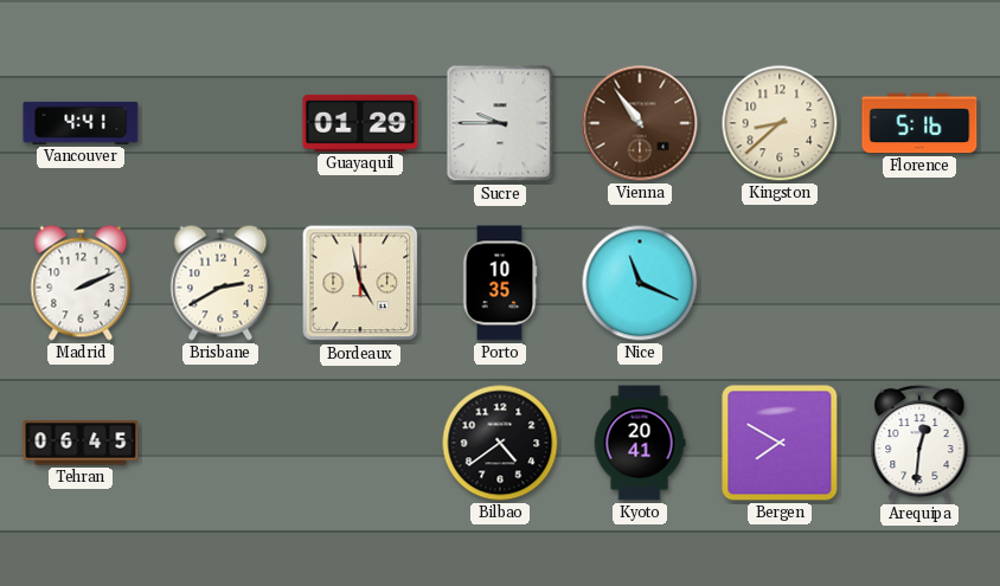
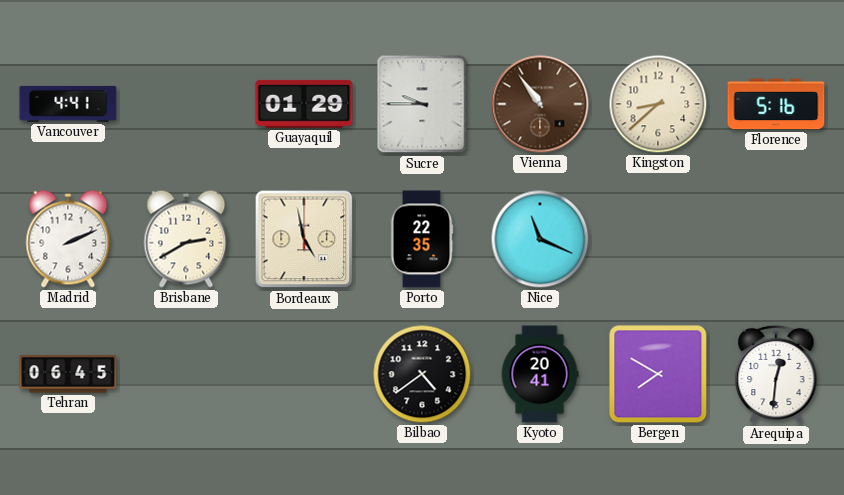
Porto: 10:35 -> 22:35 (422, 239)
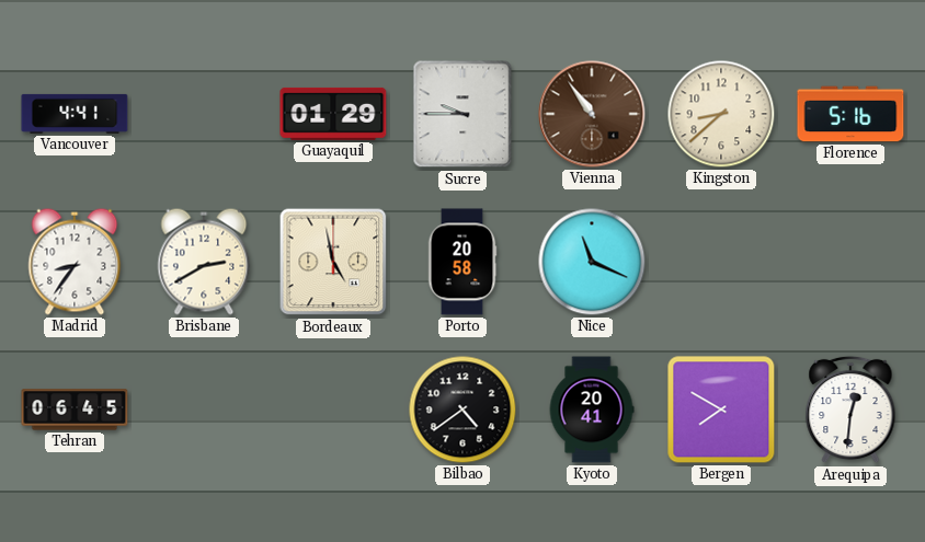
Madrid: 2:11 -> 8:36 (75, 262)
Porto: 22:35 -> 20:58 (462, 262)
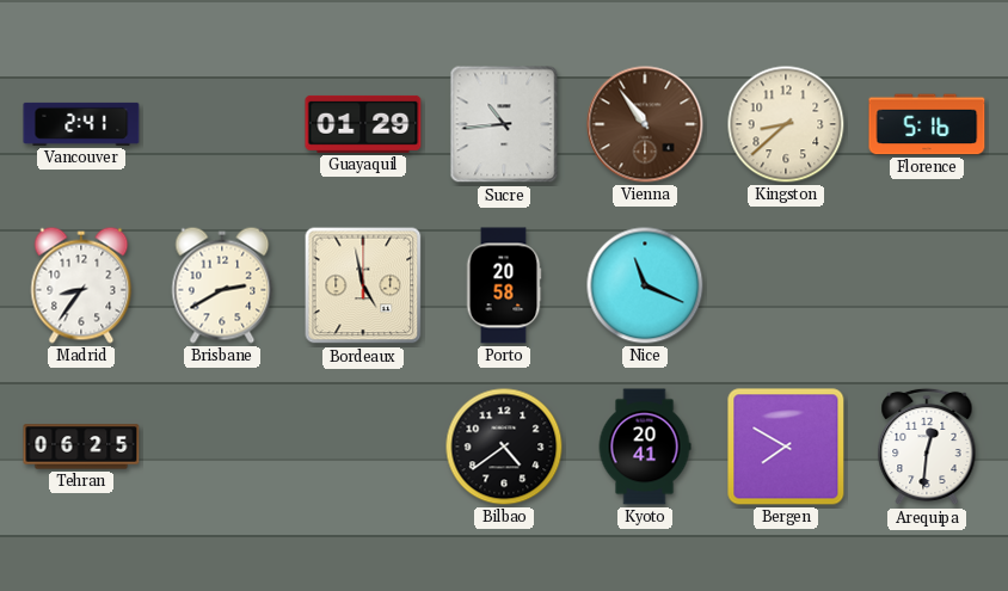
Vancouver: 4:41 -> 2:41 (81, 124)
Sucre: 9:45 -> 10:44 (504, 124)
Tehran: 06:45 -> 06:25 (81, 447)
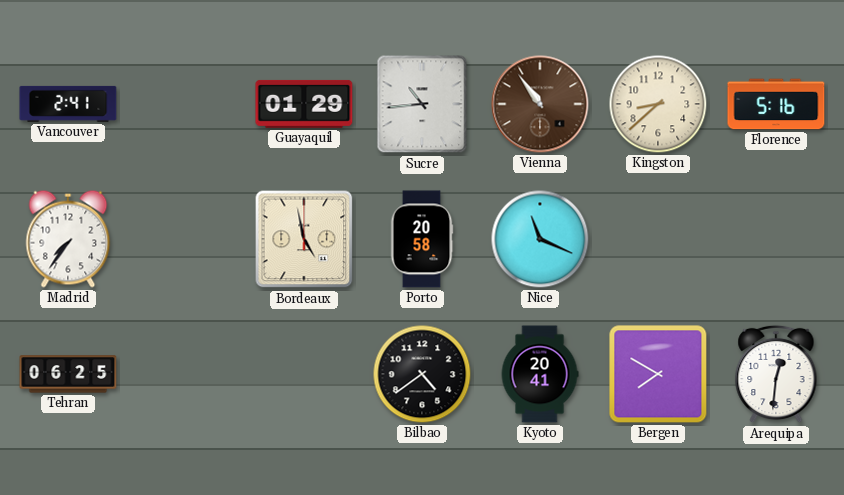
Madrid: 8:36 -> 7:36 (68, 239)
Brisbane: 2:40 -> none (222, 285)
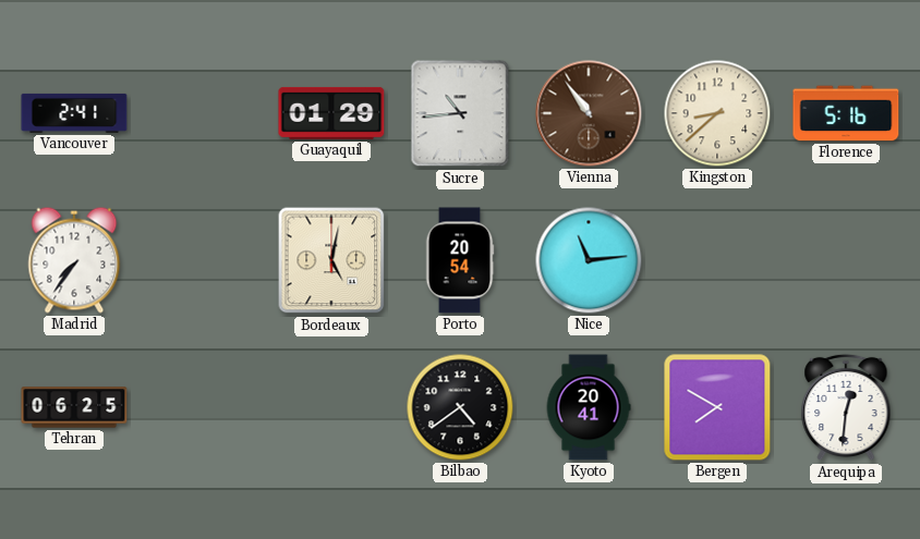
Bordeaux: 4:58 -> 5:02 (331, 260)
Porto: 20:58 -> 20:54 (460, 260)
Nice: 11:19 -> 11:14 (589, 260)
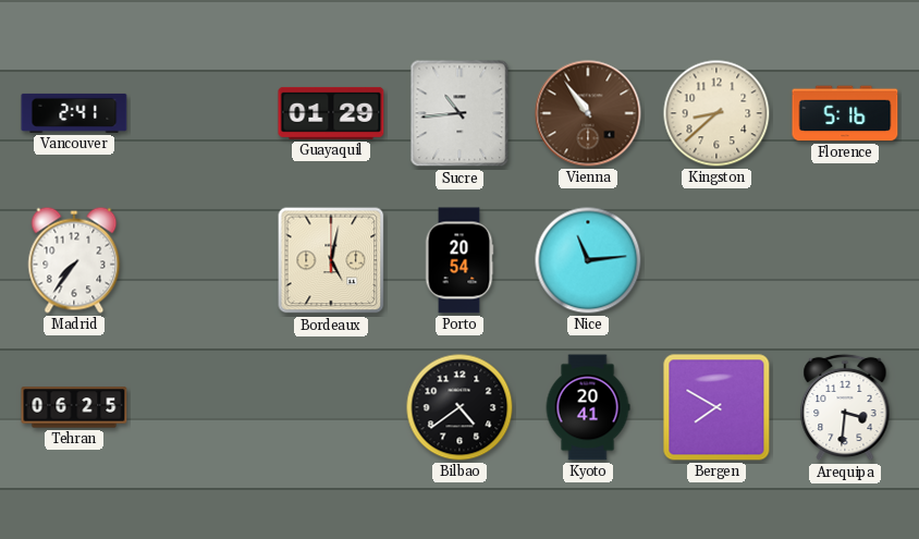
Arequipa: 12:31 -> 3:31 (845, 407)
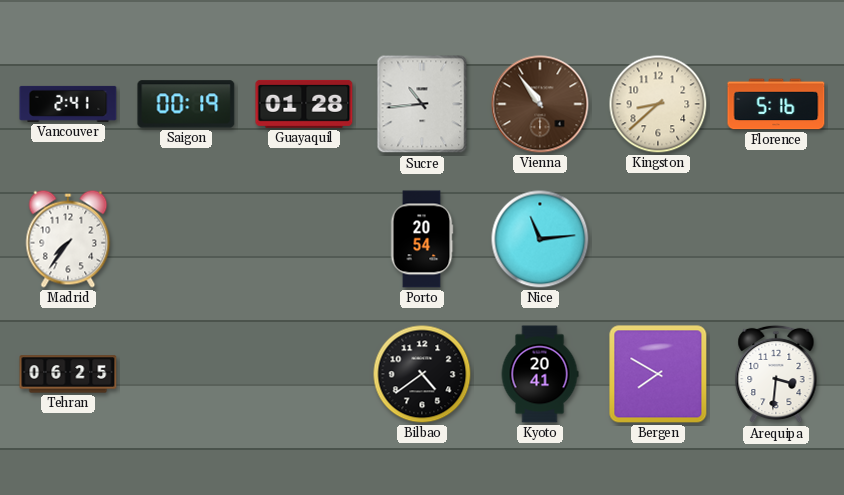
Saigon: none -> 00:19 (186, 104)
Guayaquil: 01:29 -> 01:28 (304, 104)
Bordeaux: 5:02 -> none (331, 260)
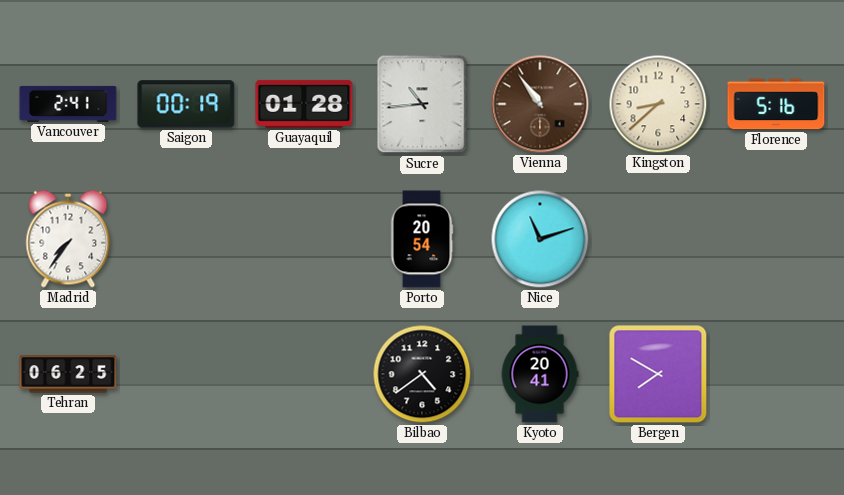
Nice: 11:14 -> 11:12 (540, 239)
Arequipa: 3:31 -> none (776, 374)
